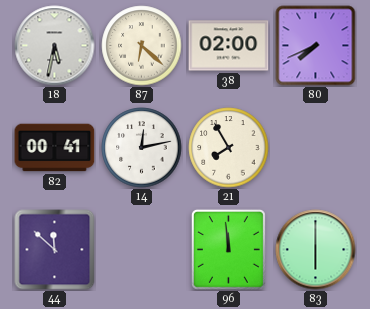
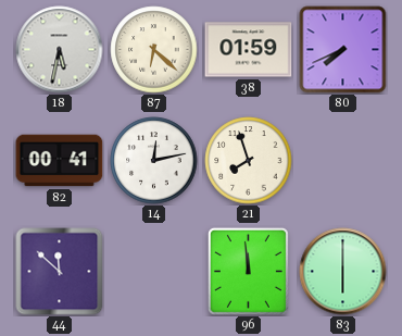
38: 02:00 -> 01:59 (249, 50)
21: 7:55 -> 7:57 (249, 161)
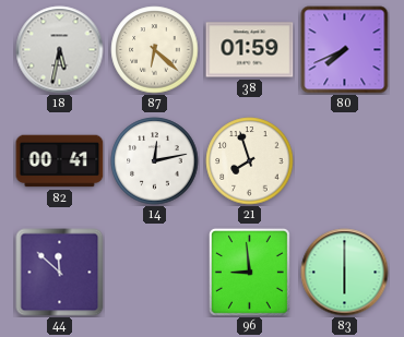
96: 11:59 -> 8:59 (249, 272)
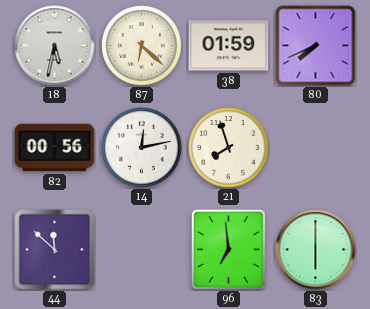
82: 00:41 -> 00:56 (55, 148)
96: 8:59 -> 6:59 (228, 249)
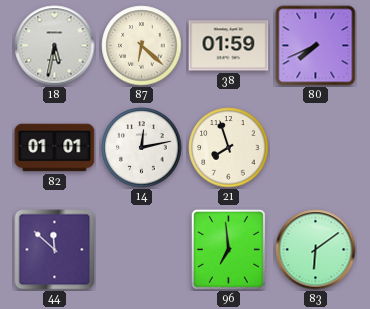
82: 00:56 -> 01:01 (55, 148)
83: 6:00 -> 6:09 (316, 250)
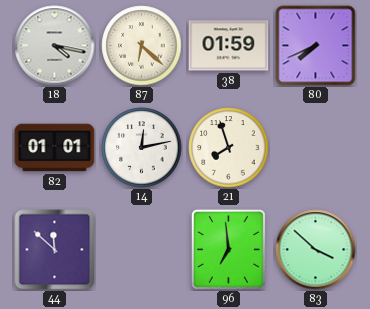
18: 5:32 -> 4:17 (55, 46)
83: 6:09 -> 3:52 (316, 250)
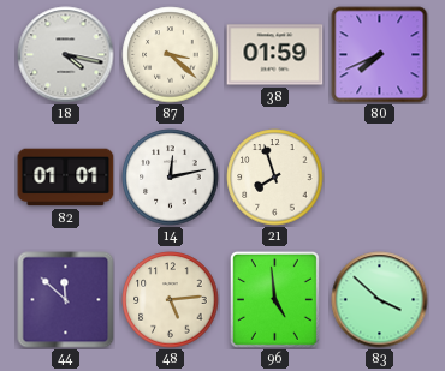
87: 6:22 -> 3:22 (171, 55)
48: none -> 5:14 (171, 300)
96: 6:59 -> 4:59 (274, 299)
